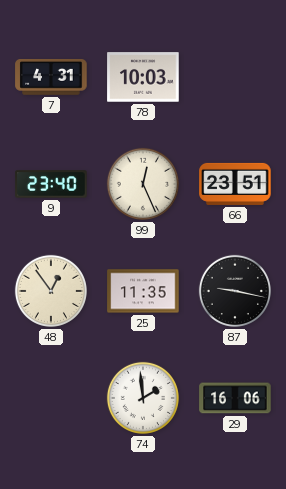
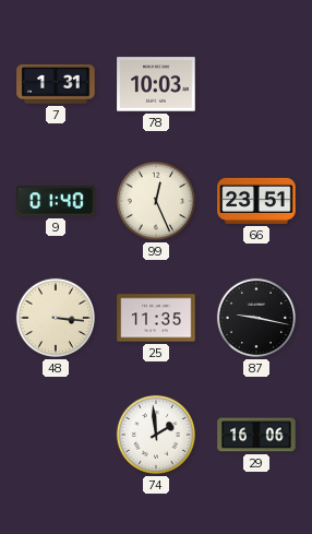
7: 4:31 -> 1:31 (56, 85)
9: 23:40 -> 01:40 (56, 201)
48: 12:54 -> 3:16 (56, 318)
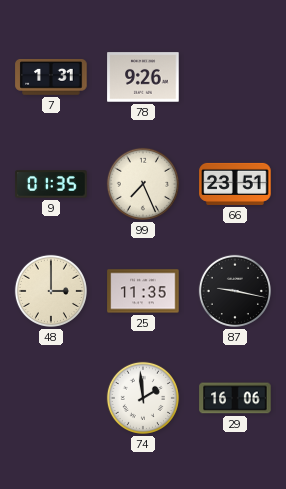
78: 10:03 -> 9:26 (143, 77)
9: 01:40 -> 01:35 (51, 184)
99: 12:26 -> 7:26 (143, 184)
48: 3:16 -> 3:00 (51, 291)
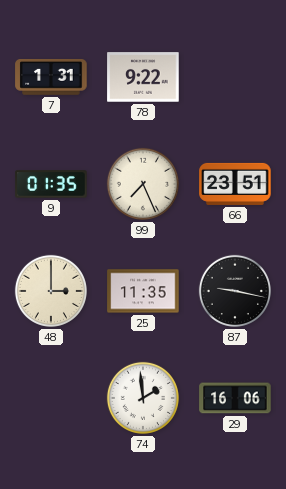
78: 9:26 -> 9:22 (143, 77)
